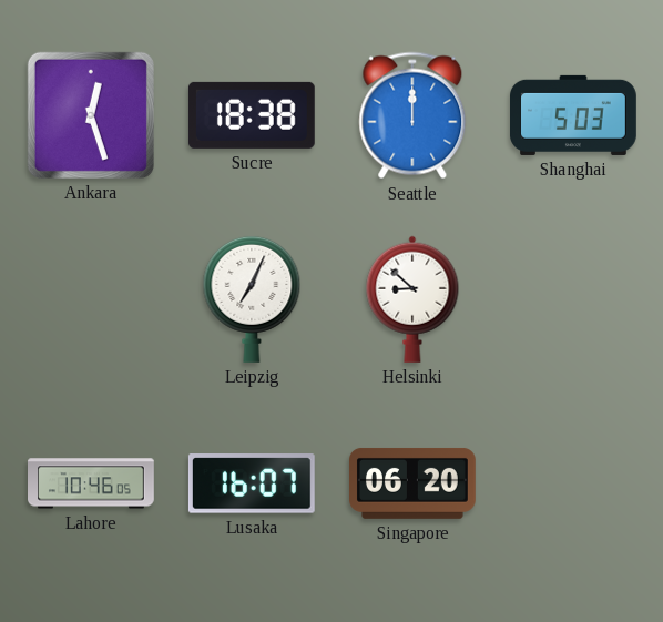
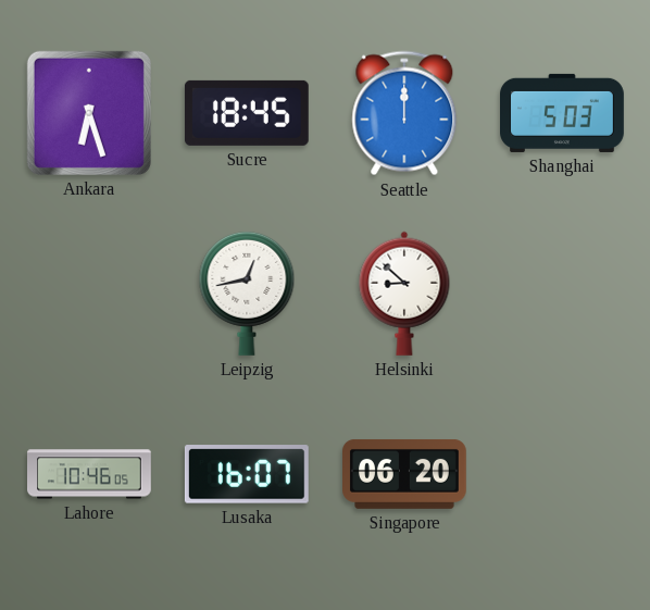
Ankara: 12:27 -> 6:27 (89, 113)
Sucre: 18:38 -> 18:45 (247, 113)
Leipzig: 7:04 -> 12:43 (247, 294)
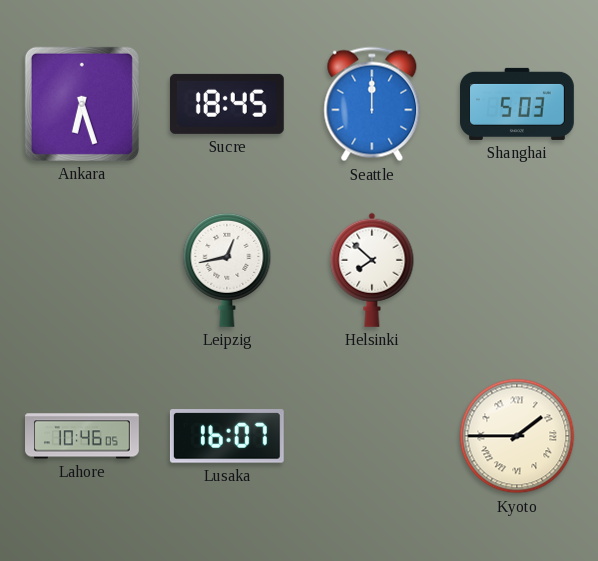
Helsinki: 8:52 -> 7:52 (372, 270)
Singapore: 06:20 -> none (405, 474)
Kyoto: none -> 1:45 (517, 436)
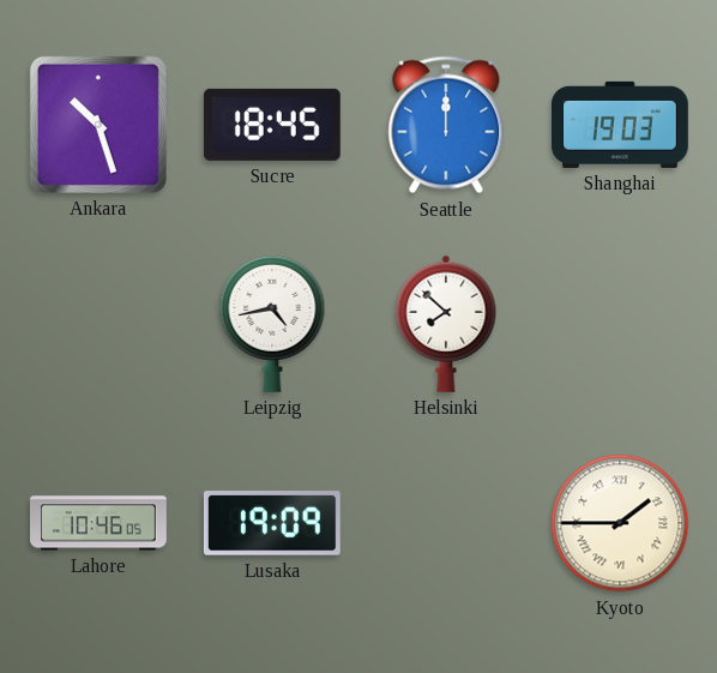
Ankara: 6:27 -> 10:27 (98, 125)
Shanghai: 5:03 -> 19:03 (621, 125)
Leipzig: 12:43 -> 4:43 (272, 324)
Lusaka: 16:07 -> 19:09 (272, 523)
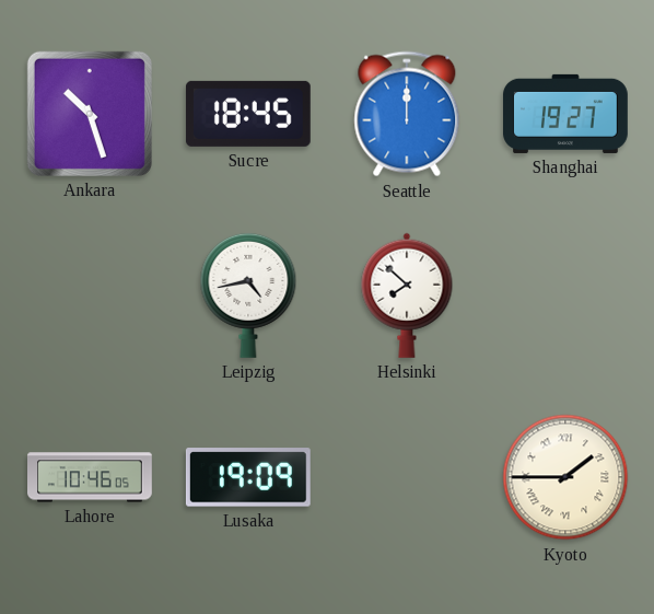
Shanghai: 19:03 -> 19:27 (567, 114)
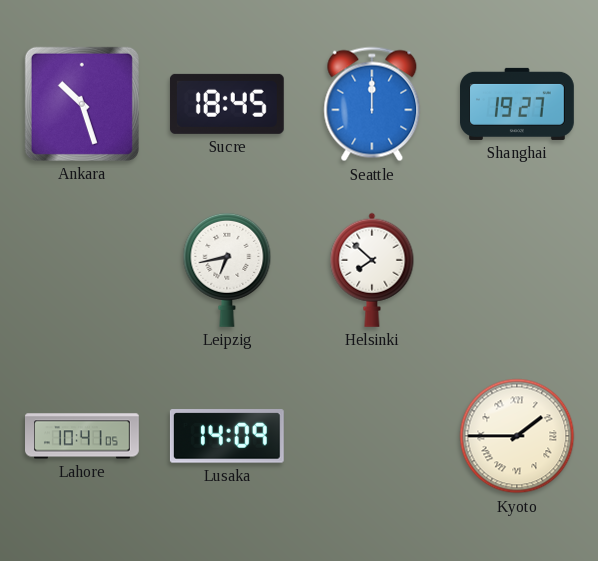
Leipzig: 4:43 -> 6:43 (227, 270)
Lahore: 10:46 -> 10:41 (83, 436)
Lusaka: 19:09 -> 14:09 (227, 436)
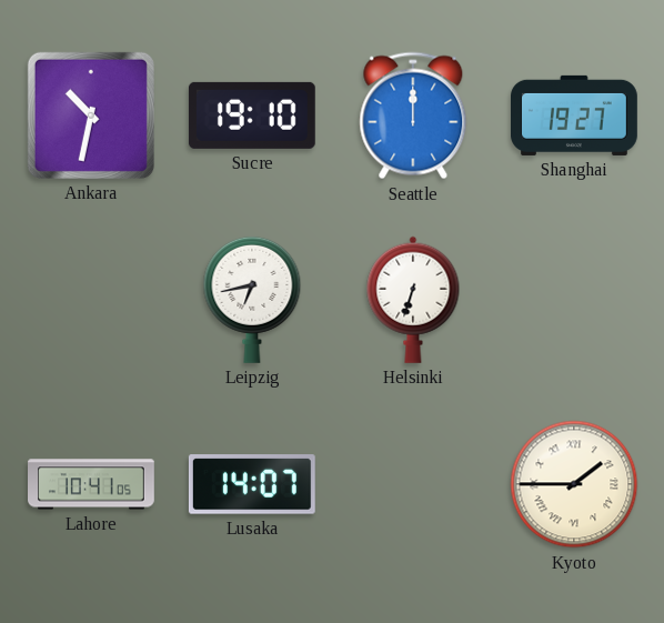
Ankara: 10:27 -> 10:32 (91, 115)
Sucre: 18:45 -> 19:10 (252, 115)
Helsinki: 7:52 -> 6:33 (413, 300)
Lusaka: 14:09 -> 14:07 (252, 484)
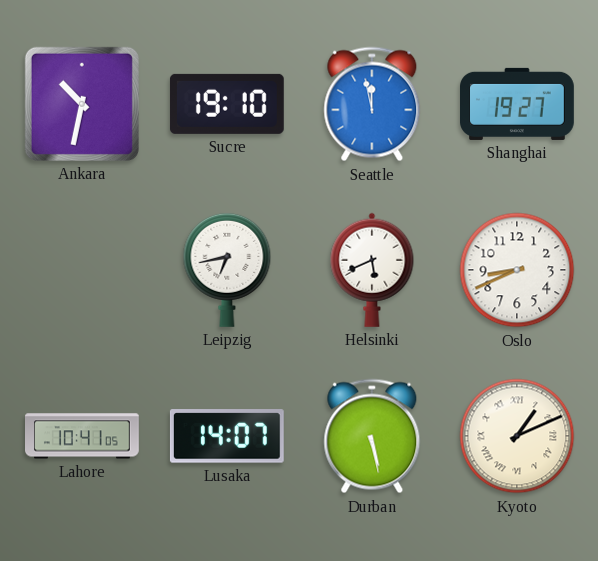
Seattle: 12:00 -> 11:58 (372, 104)
Helsinki: 6:33 -> 5:41 (372, 270)
Oslo: none -> 8:41 (517, 270)
Durban: none -> 5:28 (372, 436)
Kyoto: 1:45 -> 1:11 (517, 436)
